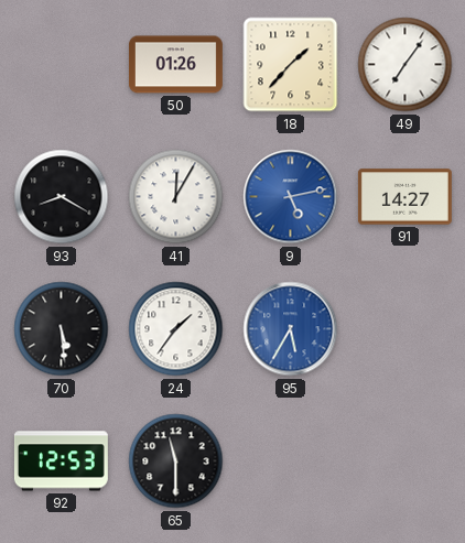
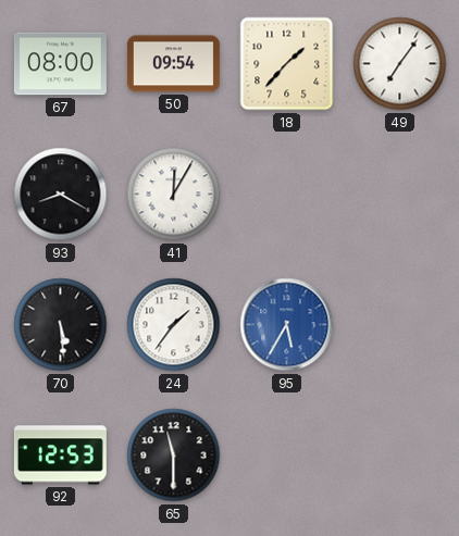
67: none -> 08:00 (60, 64)
50: 01:26 -> 09:54 (173, 64)
9: 5:13 -> none (291, 197)
91: 14:27 -> none (404, 197)
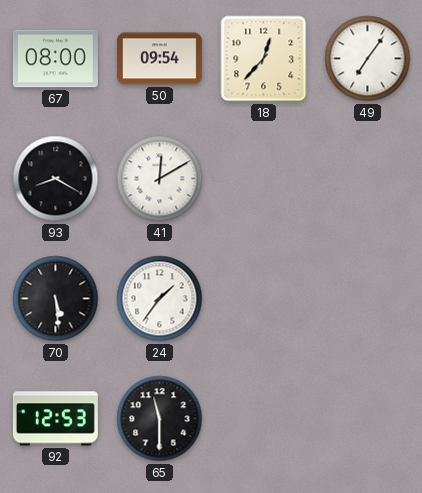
18: 1:37 -> 12:37 (264, 59)
41: 12:05 -> 12:10 (160, 179)
95: 5:35 -> none (287, 325)
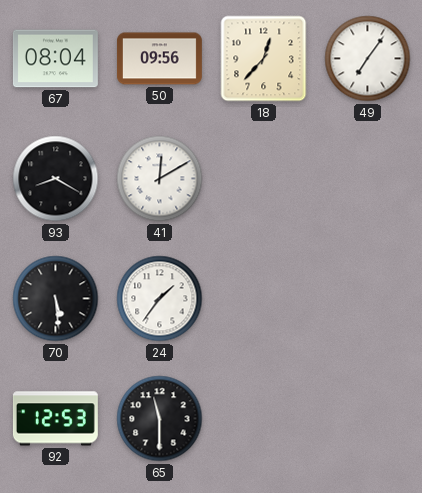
67: 08:00 -> 08:04 (55, 59)
50: 09:54 -> 09:56 (159, 59)
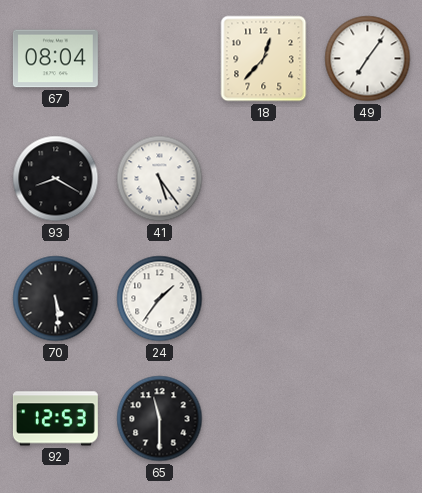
50: 09:56 -> none (159, 59)
41: 12:10 -> 5:24 (160, 179)
